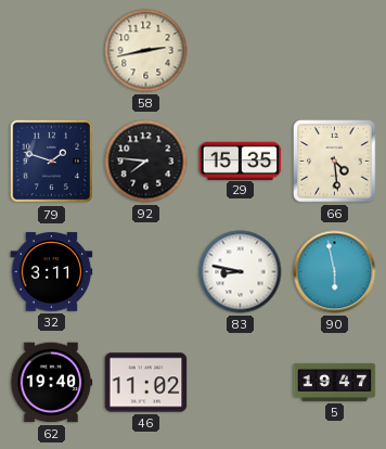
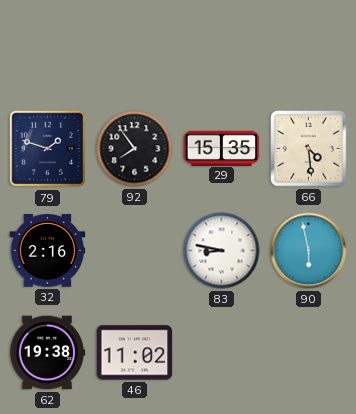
58: 2:43 -> none (146, 51)
92: 7:46 -> 7:54 (135, 149)
32: 3:11 -> 2:16 (48, 251)
62: 19:40 -> 19:38 (47, 353)
5: 19:47 -> none (335, 382)
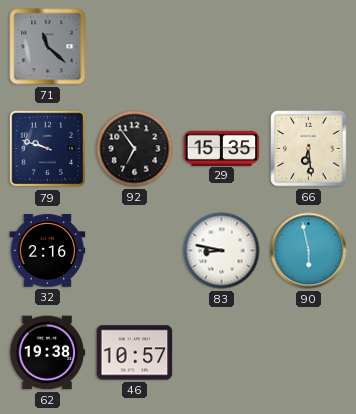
71: none -> 11:22 (48, 47)
79: 1:48 -> 9:48 (48, 149)
92: 7:54 -> 6:54 (135, 149)
66: 4:29 -> 6:29 (309, 149)
46: 11:02 -> 10:57 (135, 353)
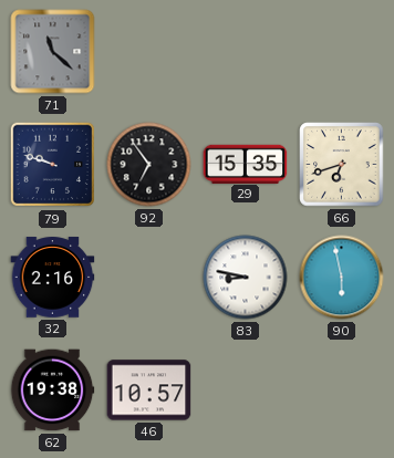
66: 6:29 -> 6:42 (342, 165)
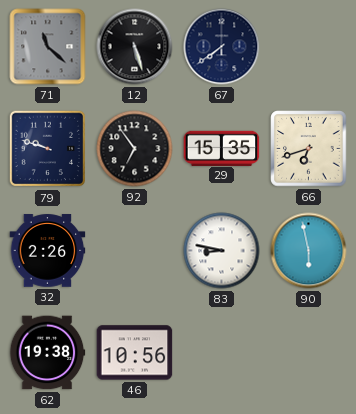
12: none -> 5:27 (135, 47)
67: none -> 7:39 (222, 47)
32: 2:16 -> 2:26 (48, 251)
46: 10:57 -> 10:56 (135, 353)
